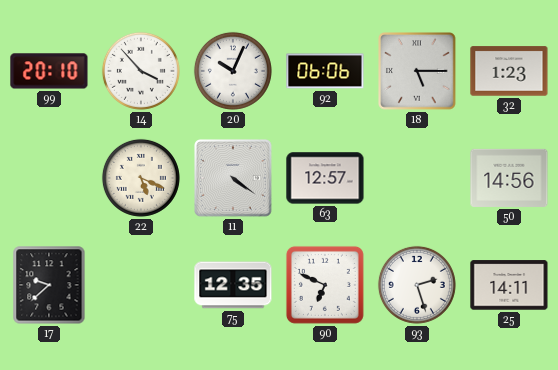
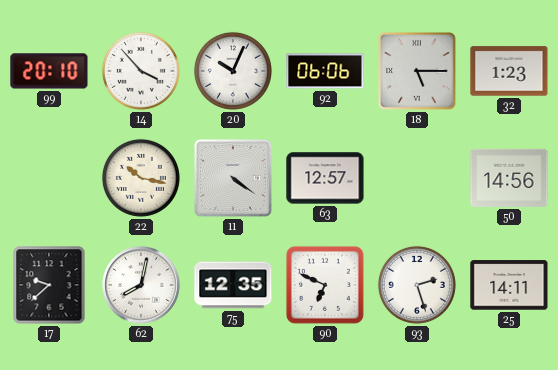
22: 5:19 -> 10:17 (141, 178)
62: none -> 8:02 (141, 285)
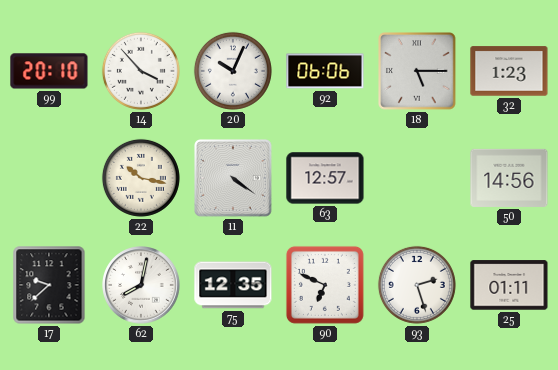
25: 14:11 -> 01:11 (509, 285)
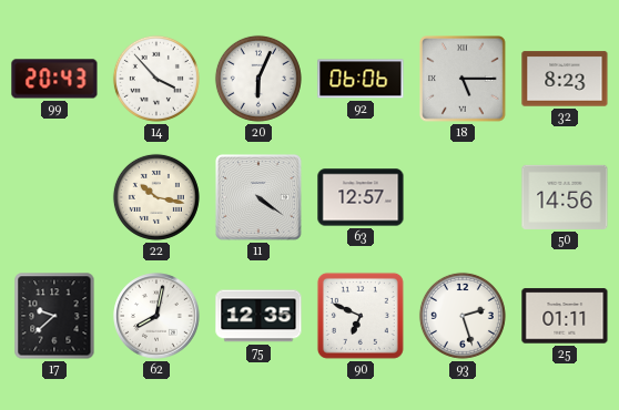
99: 20:10 -> 20:43 (54, 79)
20: 10:04 -> 6:04 (258, 79)
32: 1:23 -> 8:23 (565, 79)
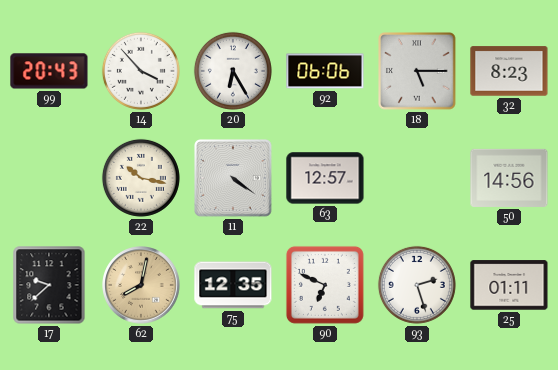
20: 6:04 -> 6:25 (233, 71)
62 dial: white -> champagne (141, 285)
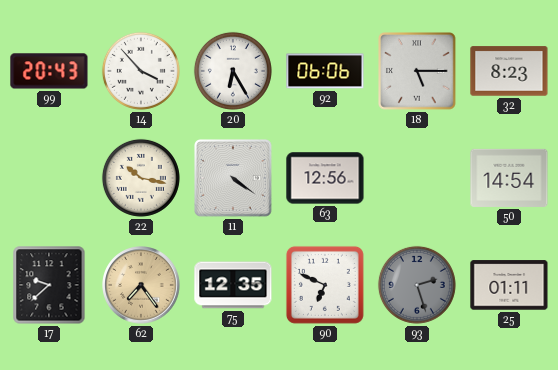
63: 12:57 -> 12:56 (325, 178)
50: 14:56 -> 14:54 (509, 178)
62: 8:02 -> 7:24 (141, 285)
93 dial: white -> grey (417, 285)
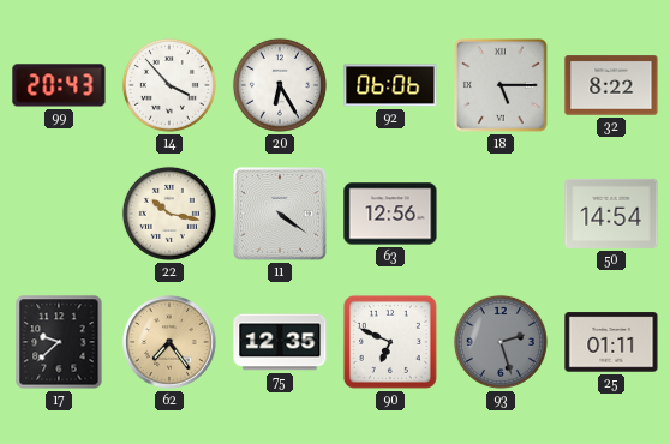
32: 8:23 -> 8:22 (611, 85)
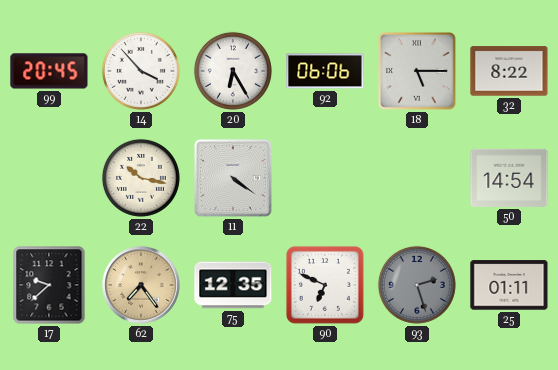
99: 20:43 -> 20:45 (49, 71)
63: 12:56 -> none (390, 214)
